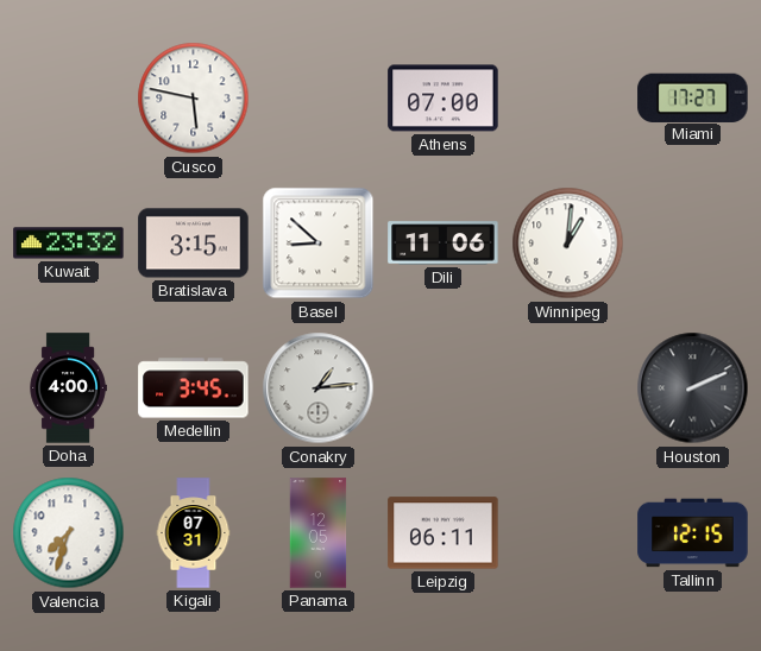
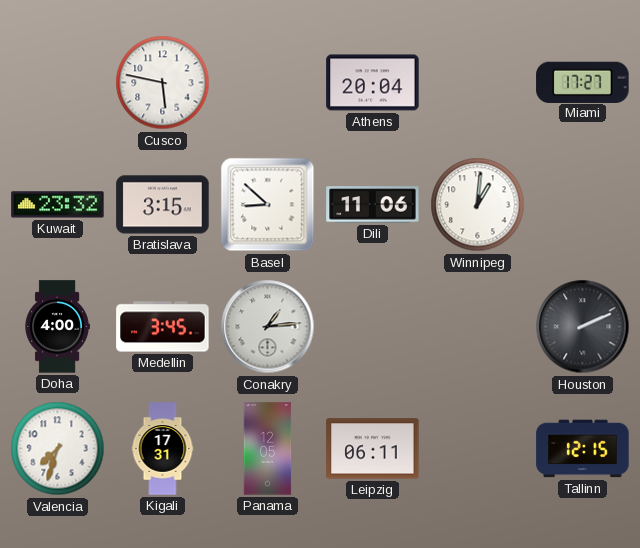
Athens: 07:00 -> 20:04 (373, 83)
Kigali: 07:31 -> 17:31 (163, 449)
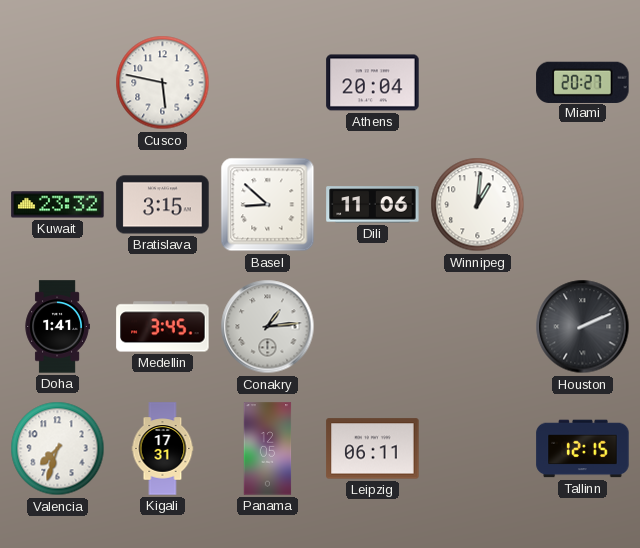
Miami: 17:27 -> 20:27 (583, 82)
Doha: 4:00 -> 1:41 (57, 327)
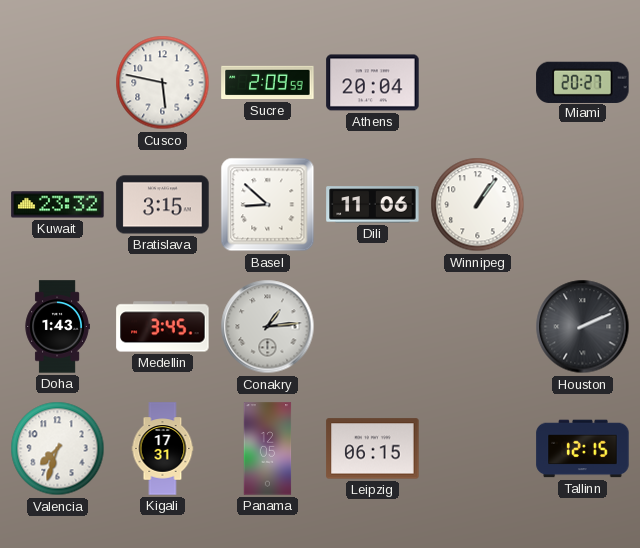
Sucre: none -> 2:09 (268, 83)
Winnipeg: 1:01 -> 1:06 (478, 205)
Doha: 1:41 -> 1:43 (57, 327)
Leipzig: 06:11 -> 06:15 (373, 449)
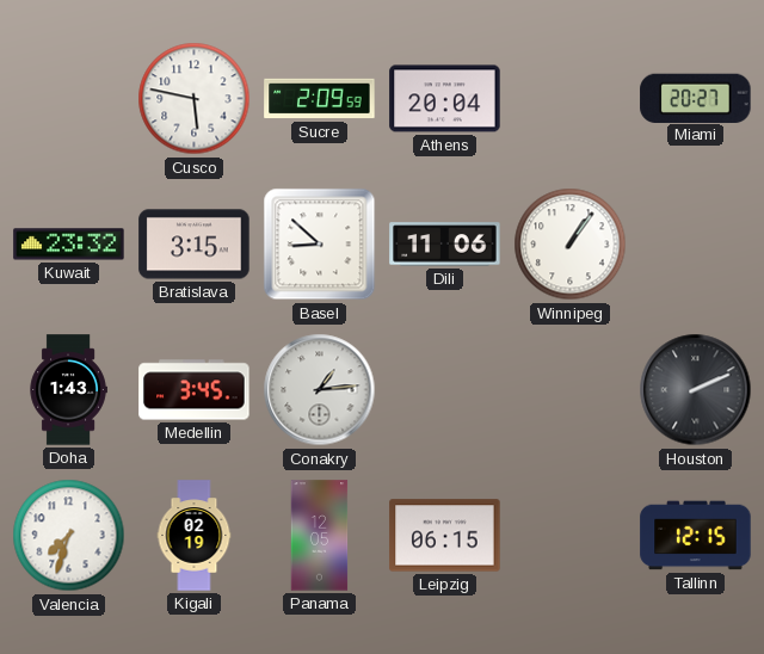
Kigali: 17:31 -> 02:19 (195, 536)
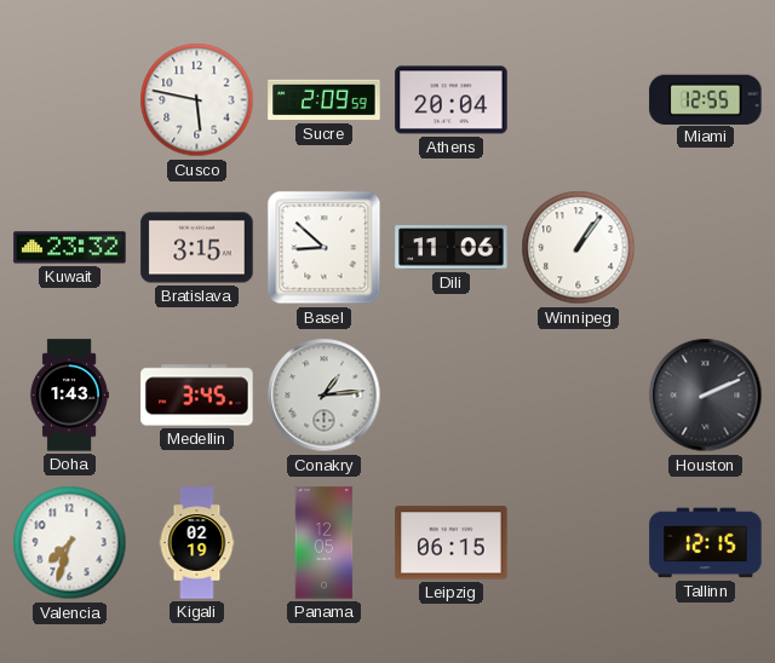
Miami: 20:27 -> 12:55 (706, 99)
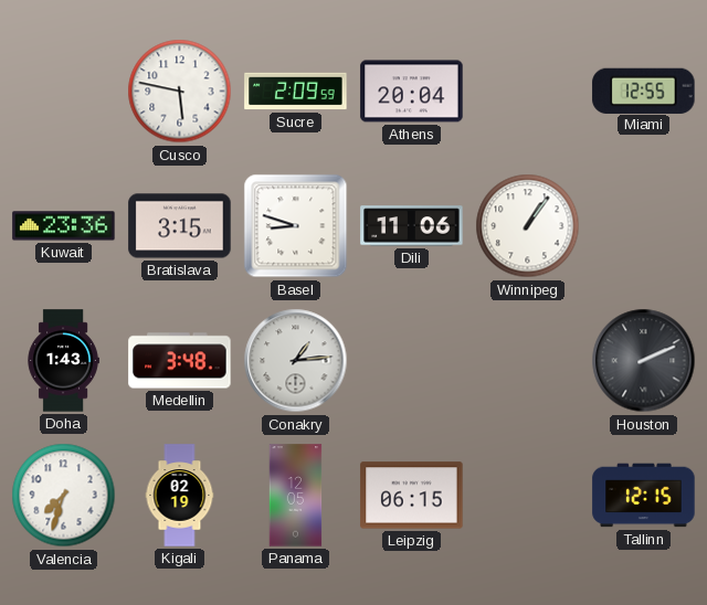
Kuwait: 23:32 -> 23:36 (64, 226)
Basel: 8:52 -> 8:48 (296, 226)
Medellin: 3:45 -> 3:48 (180, 361)
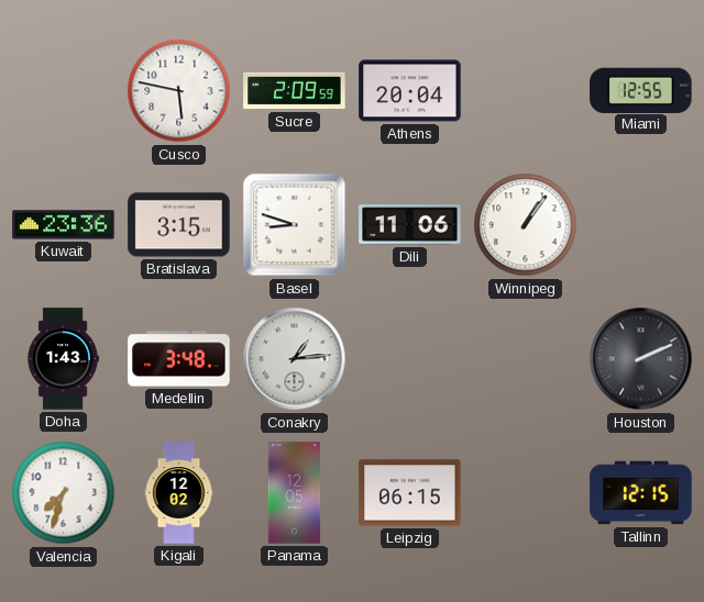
Kigali: 02:19 -> 12:02 (179, 493)
